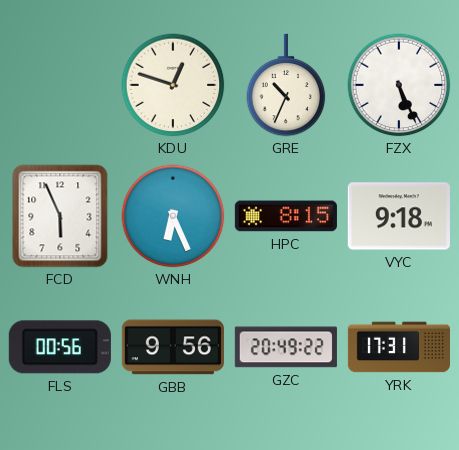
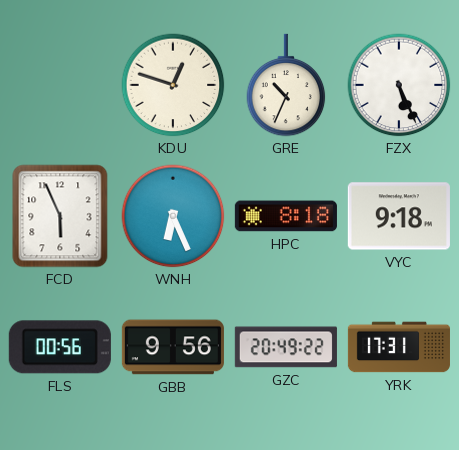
HPC: 8:15 -> 8:18 (286, 216)
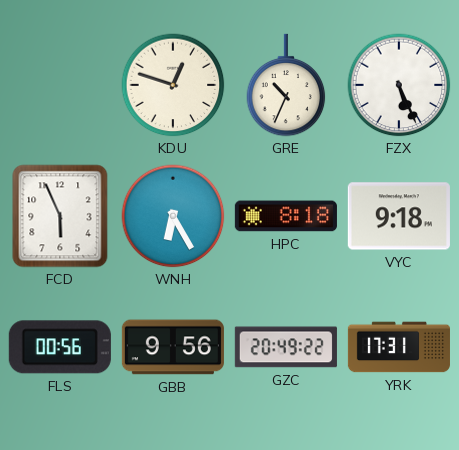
WNH: 6:26 -> 6:25 (173, 216)
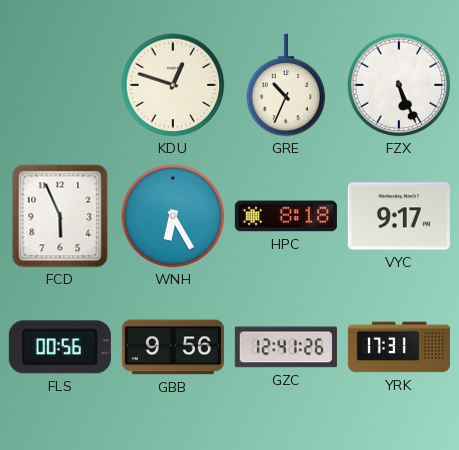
VYC: 9:18 -> 9:17 (399, 216)
GZC: 20:49 -> 12:41 (286, 347)
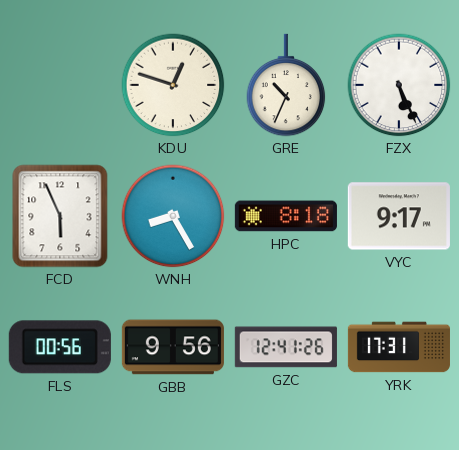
WNH: 6:25 -> 8:25 (173, 216)
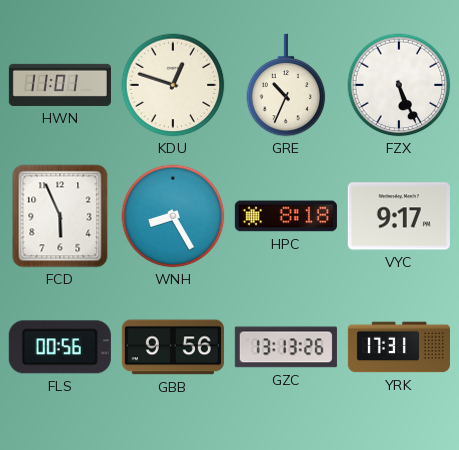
HWN: none -> 11:01 (60, 85)
GZC: 12:41 -> 13:13 (286, 347)
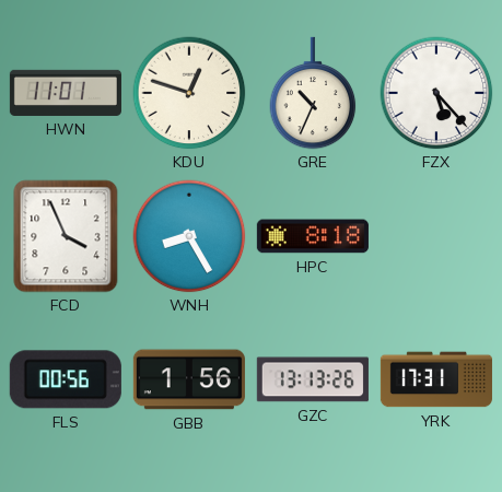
FZX: 5:26 -> 5:23 (436, 93)
FCD: 5:56 -> 3:56 (66, 236)
VYC: 9:17 -> none (399, 216)
GBB: 9:56 -> 1:56 (189, 379)
